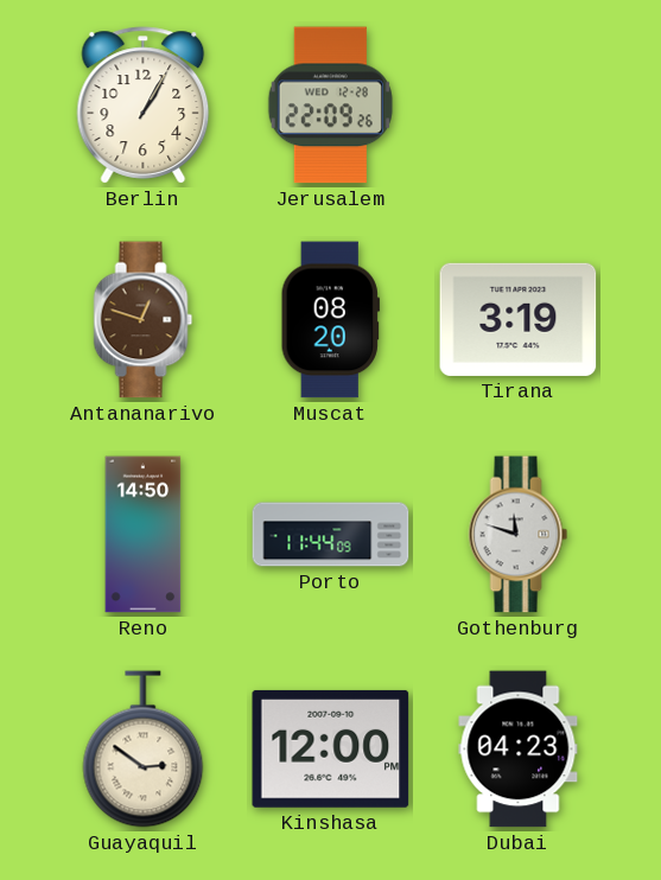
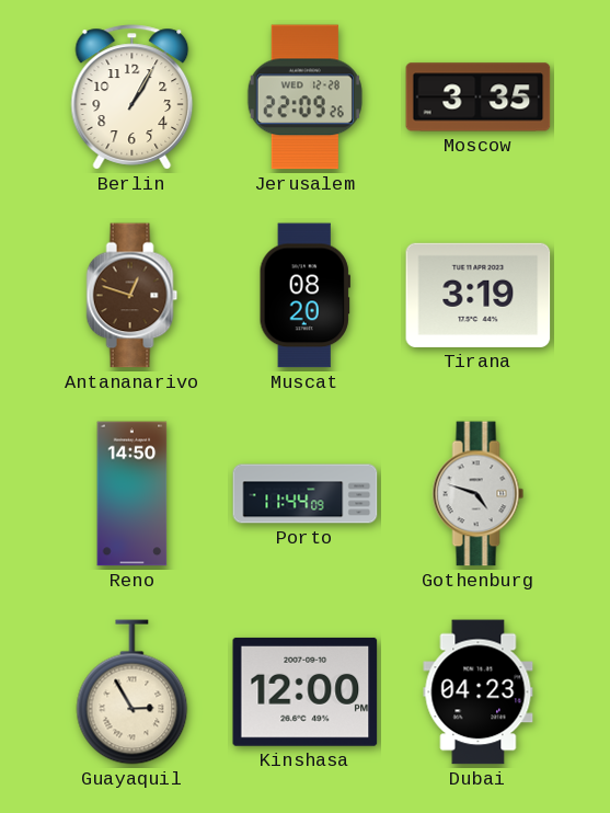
Moscow: none -> 3:35 (479, 98)
Gothenburg: 11:48 -> 4:48 (479, 494)
Guayaquil: 2:51 -> 2:55 (133, 692)
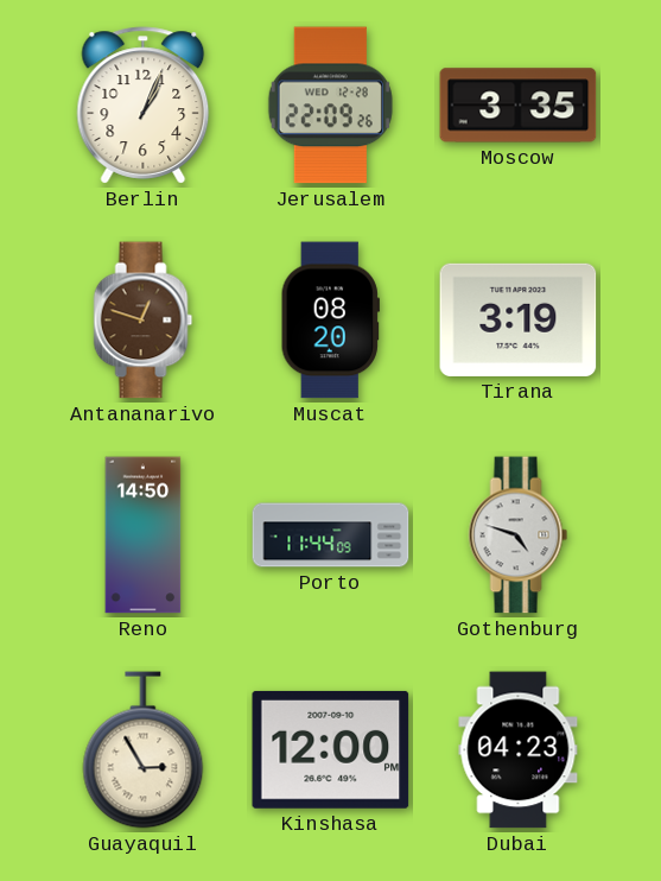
Berlin: 1:05 -> 1:04 (144, 106)
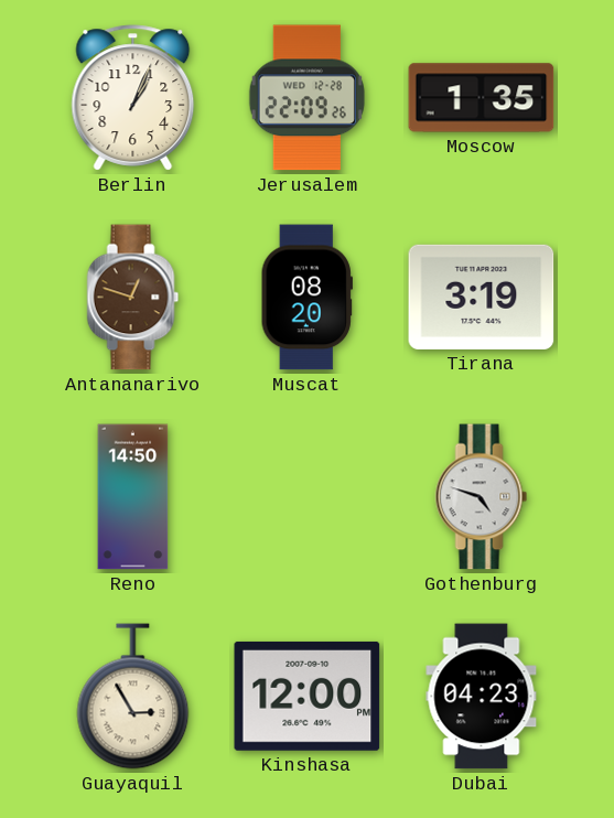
Moscow: 3:35 -> 1:35 (482, 98)
Porto: 11:44 -> none (331, 535)
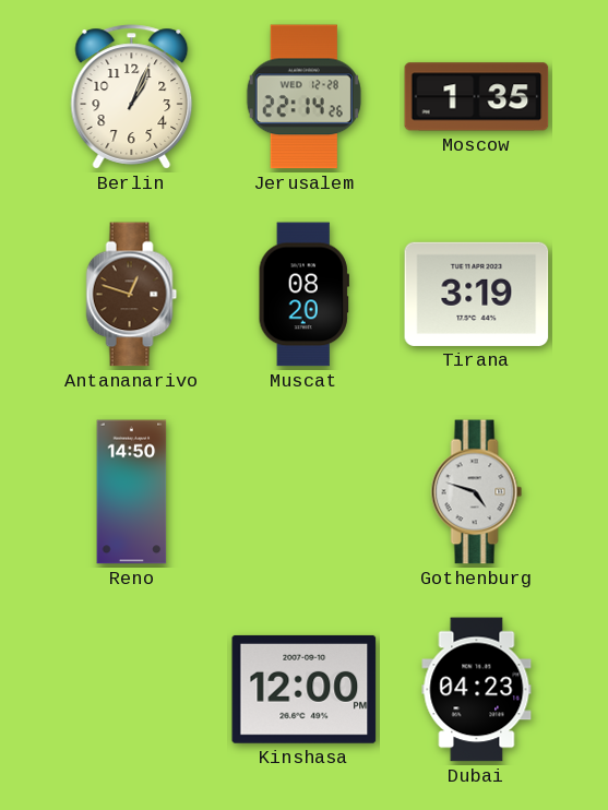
Jerusalem: 22:09 -> 22:14 (303, 97)
Guayaquil: 2:55 -> none (133, 697)
